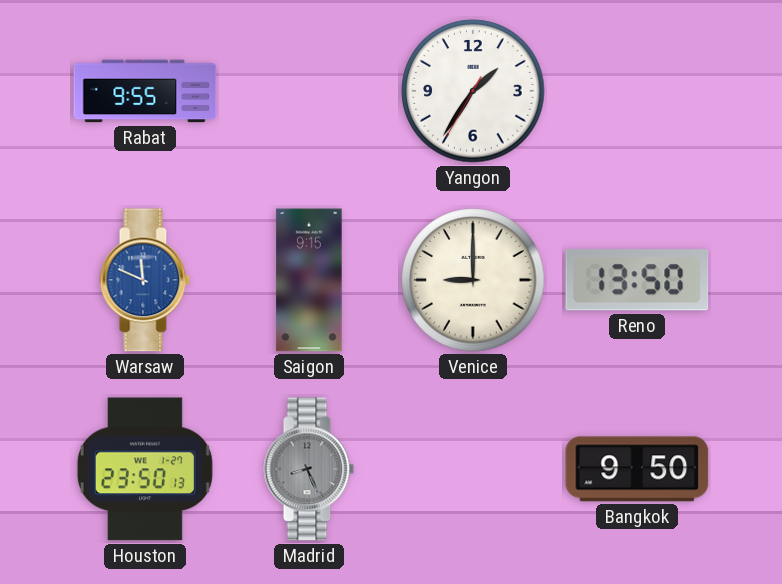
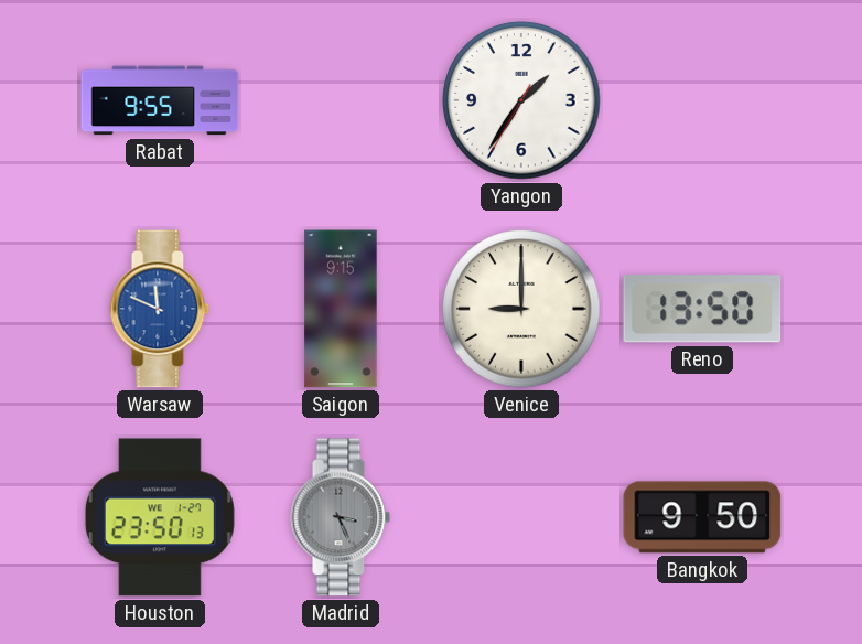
Madrid: 8:26 -> 3:26 (341, 517)
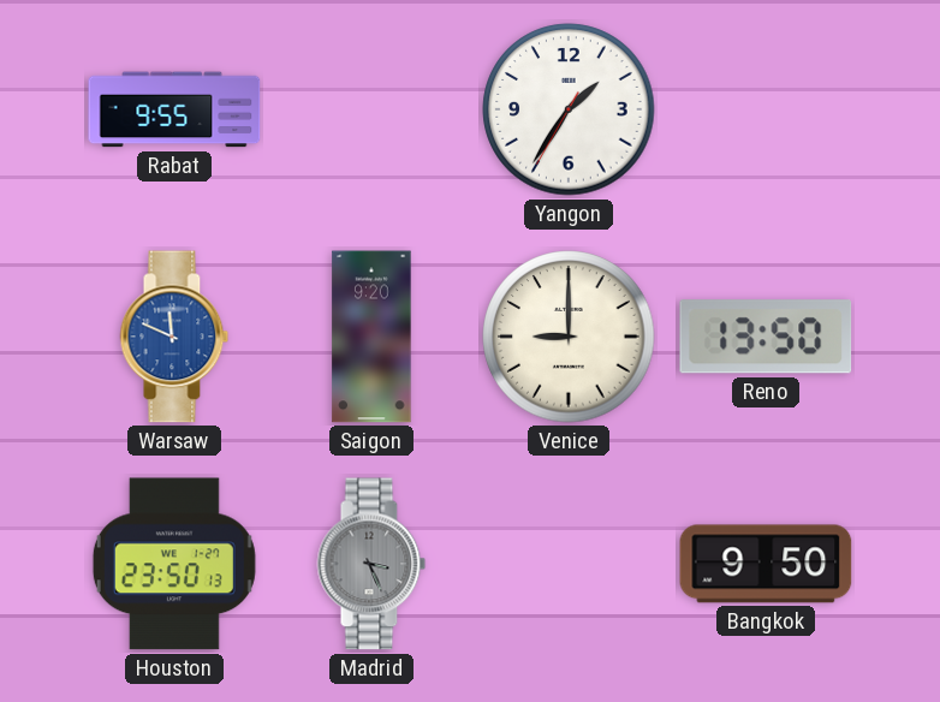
Saigon: 9:15 -> 9:20 (371, 337)
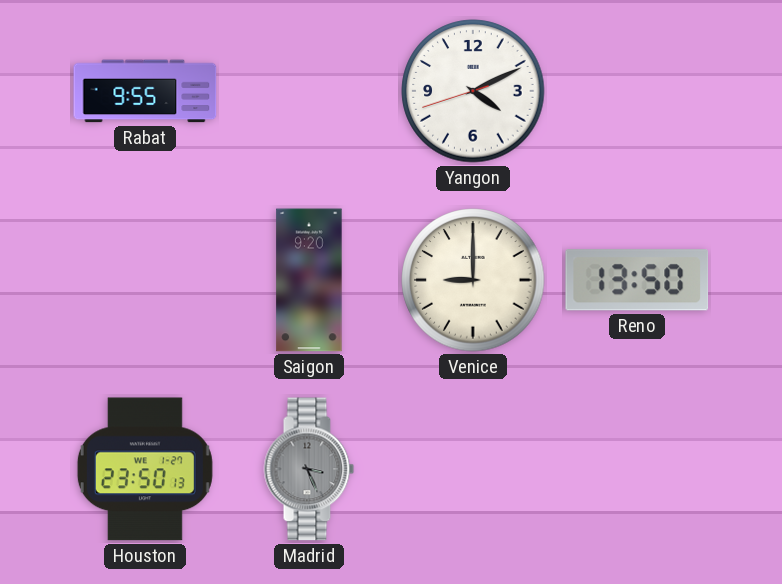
Yangon: 1:35 -> 4:10 (473, 91)
Warsaw: 11:49 -> none (174, 337)
Bangkok: 9:50 -> none (766, 564)
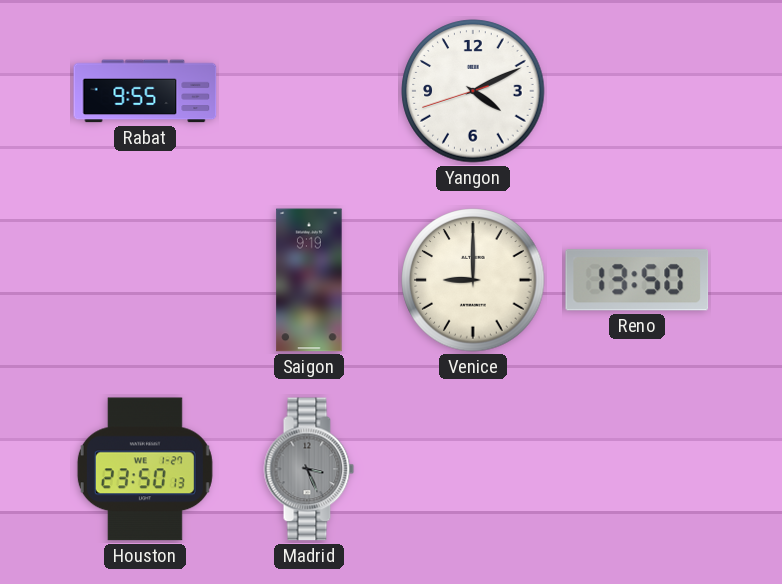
Saigon: 9:20 -> 9:19 (309, 280)
